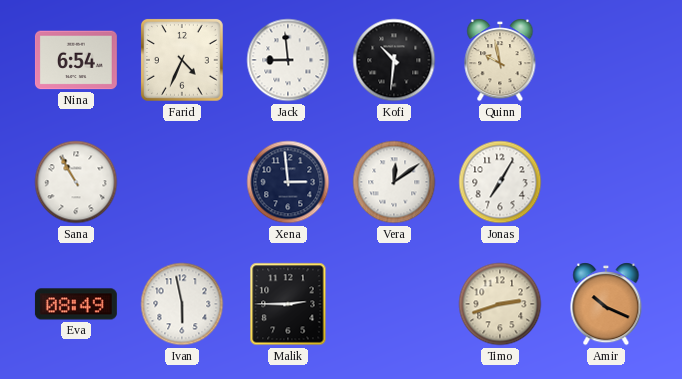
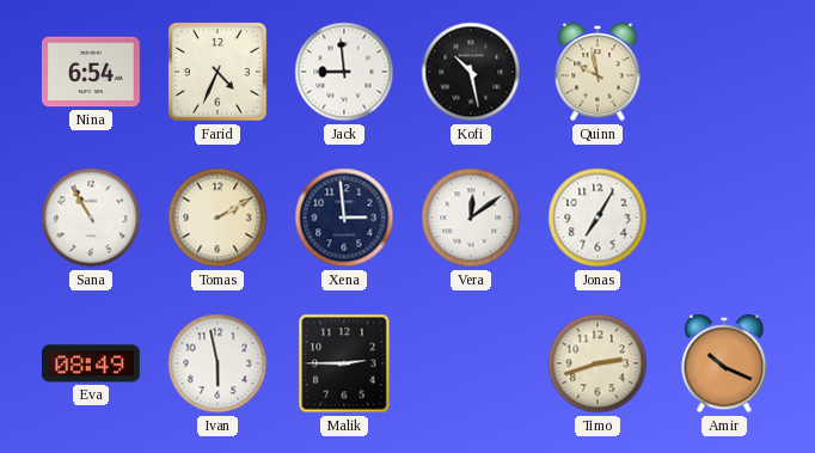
Kofi: 10:31 -> 10:28 (471, 72)
Tomas: none -> 2:10 (217, 218)
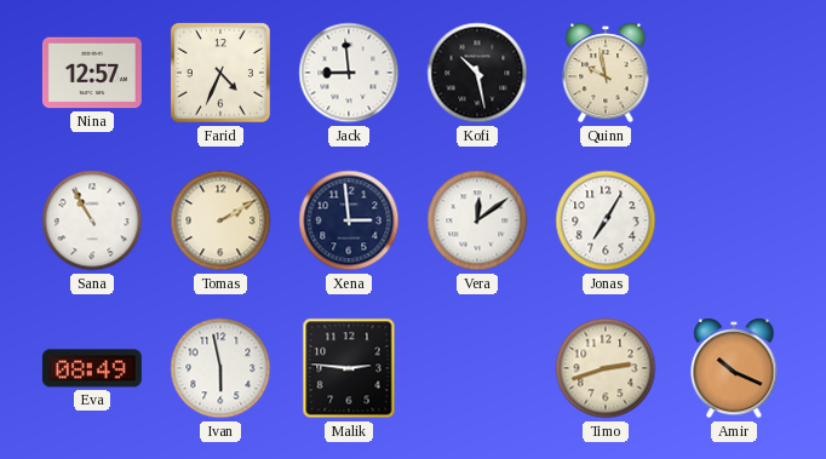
Nina: 6:54 -> 12:57 (92, 73)
Malik: 2:45 -> 2:46 (349, 368)
